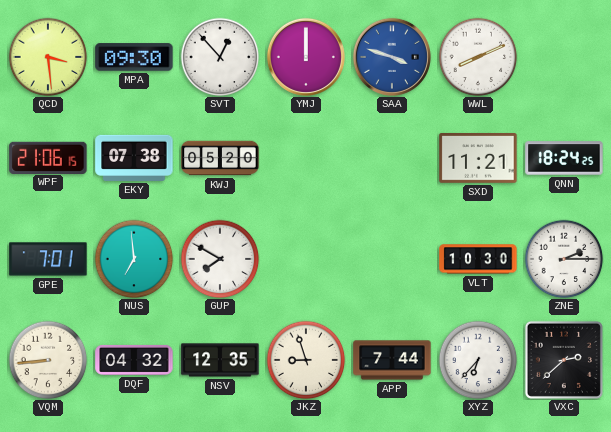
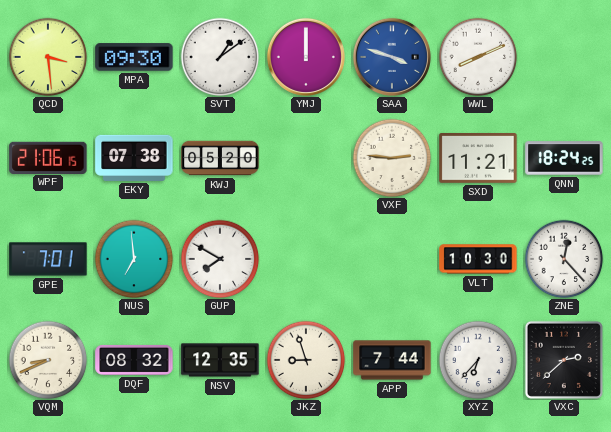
SVT: 12:53 -> 1:09 (220, 57)
VXF: none -> 2:46 (392, 158)
ZNE: 2:15 -> 12:23 (564, 259)
VQM: 8:44 -> 8:41 (48, 360)
DQF: 04:32 -> 08:32 (134, 360)
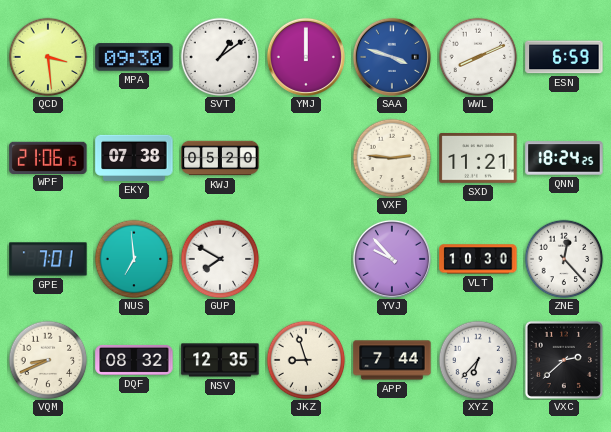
ESN: none -> 6:59 (564, 57)
YVJ: none -> 9:53 (392, 259)
